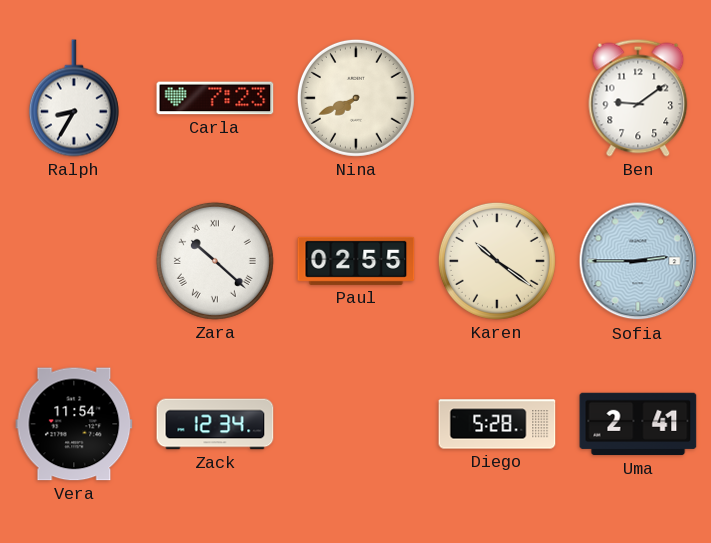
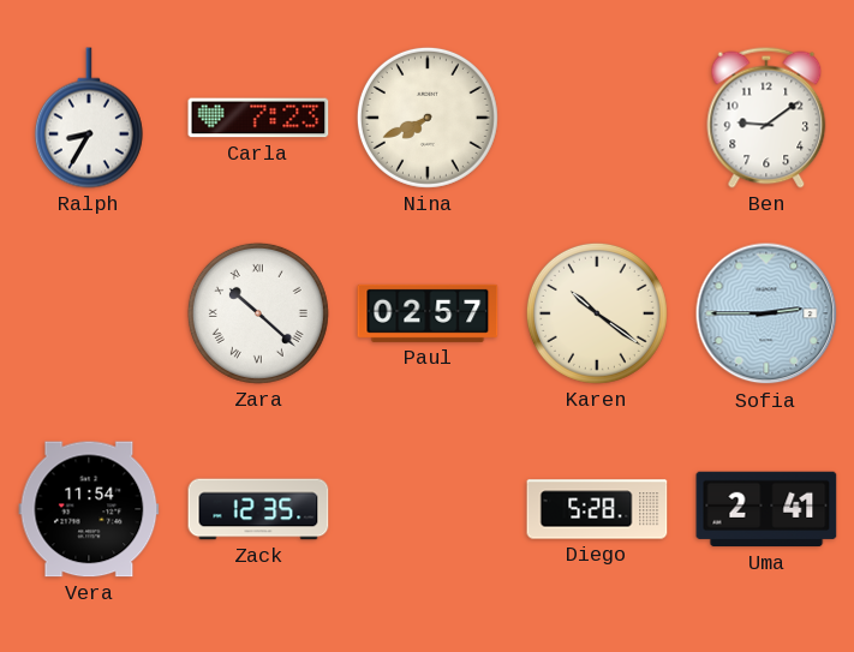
Paul: 02:55 -> 02:57 (428, 313)
Zack: 12:34 -> 12:35 (258, 509)
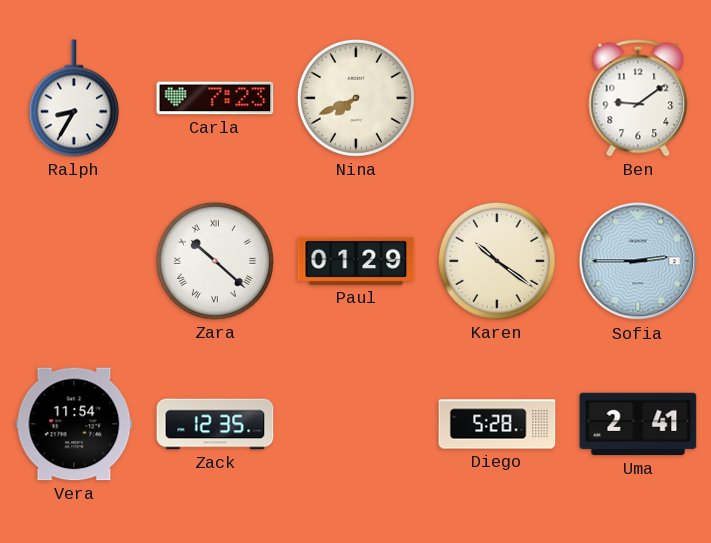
Paul: 02:57 -> 01:29 (356, 261)
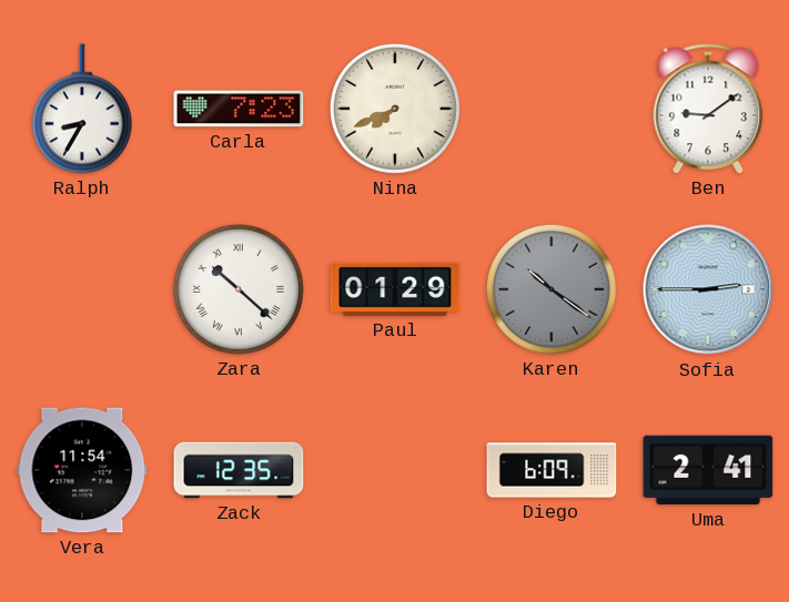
Karen dial: cream -> grey (552, 289)
Diego: 5:28 -> 6:09 (552, 470)
